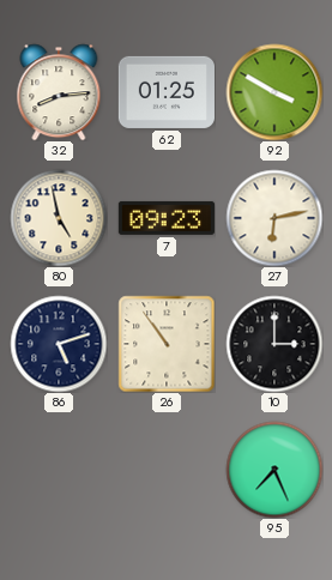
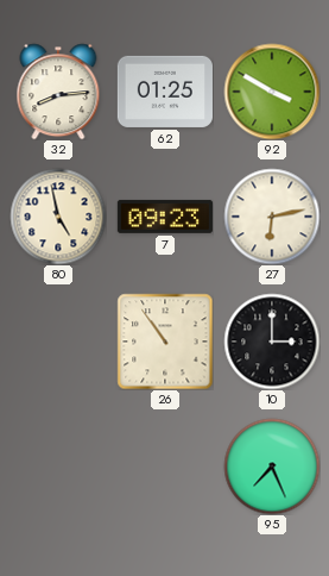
86: 5:12 -> none (59, 344)
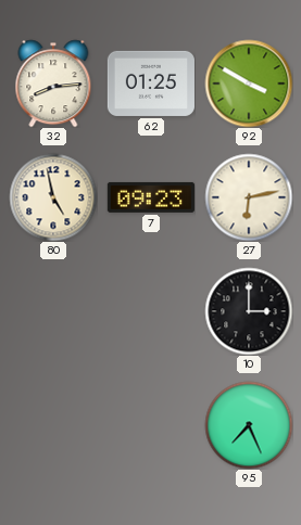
26: 10:54 -> none (165, 342)
